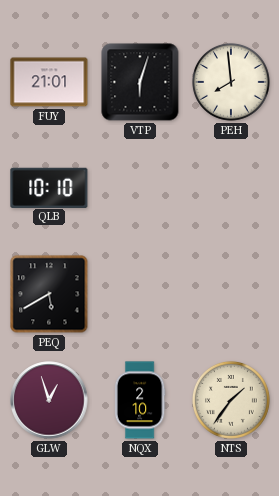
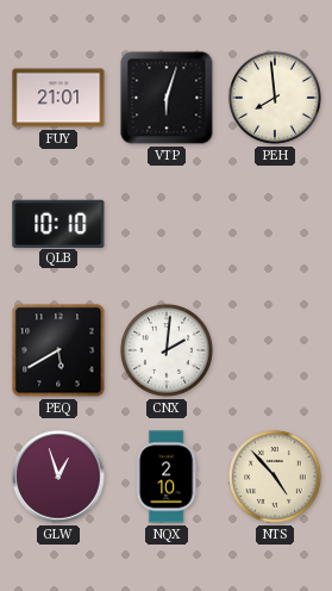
CNX: none -> 2:01 (167, 350)
NTS: 1:36 -> 4:53 (275, 477)
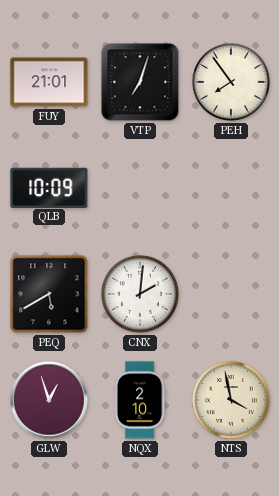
VTP: 6:03 -> 7:03 (140, 82)
PEH: 7:59 -> 7:54 (231, 82)
QLB: 10:10 -> 10:09 (49, 187)
NTS: 4:53 -> 3:58 (231, 400)
